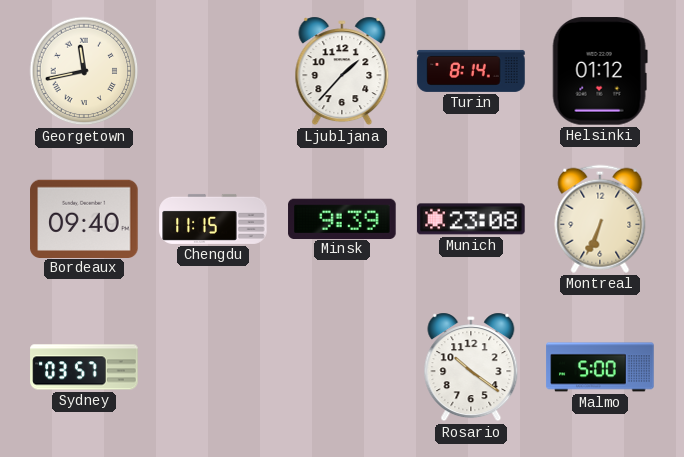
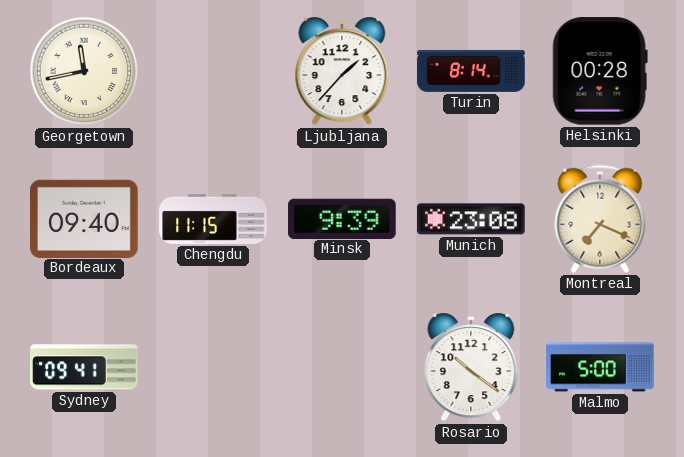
Helsinki: 01:12 -> 00:28 (600, 71)
Montreal: 6:34 -> 7:19 (600, 219)
Sydney: 03:57 -> 09:41 (84, 367)
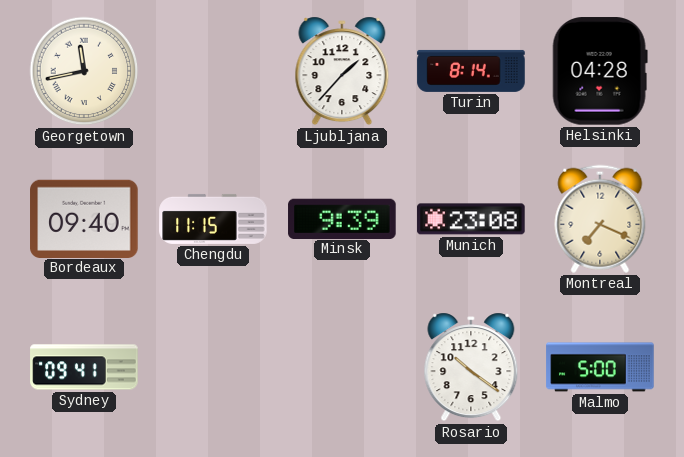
Helsinki: 00:28 -> 04:28 (600, 71)
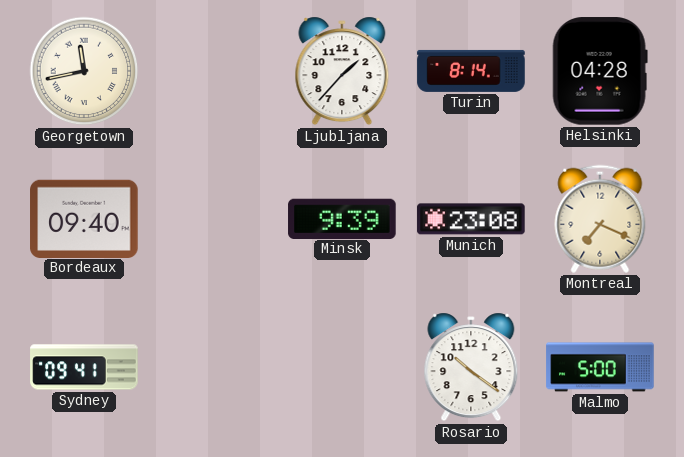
Chengdu: 11:15 -> none (213, 219)
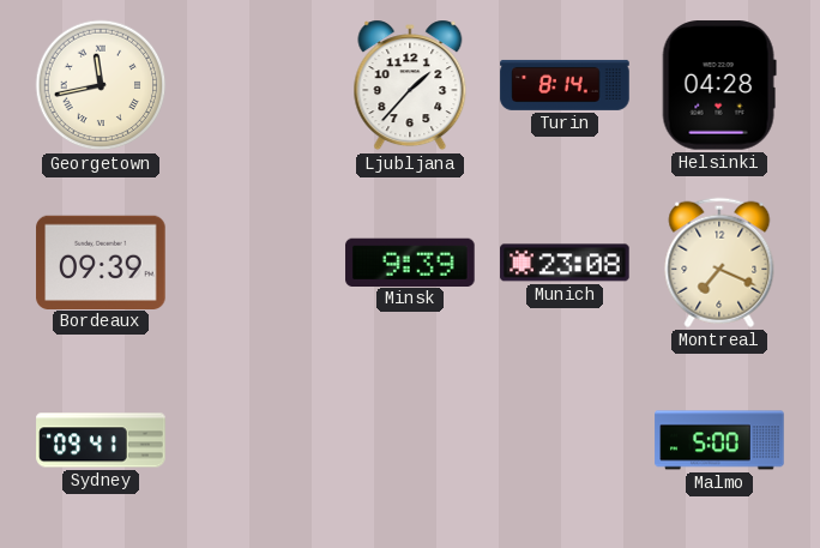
Bordeaux: 09:40 -> 09:39 (101, 261)
Rosario: 10:21 -> none (471, 367)
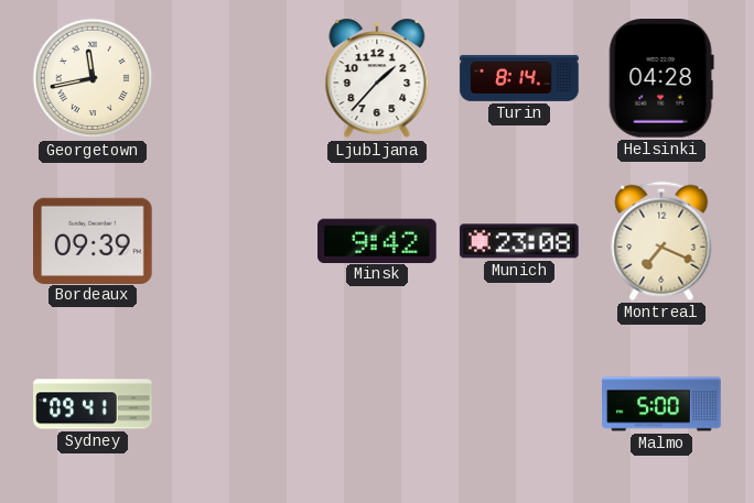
Minsk: 9:39 -> 9:42 (377, 240)
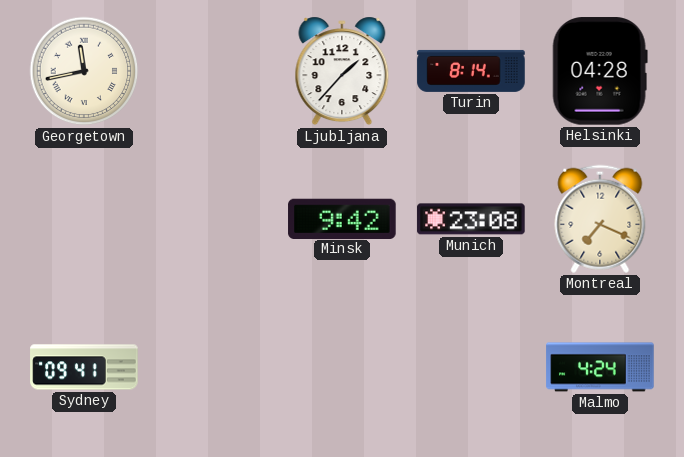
Bordeaux: 09:39 -> none (93, 240)
Malmo: 5:00 -> 4:24 (600, 367)
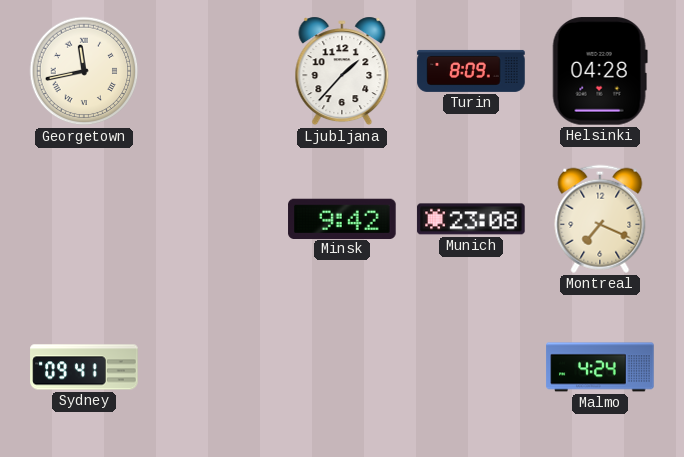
Turin: 8:14 -> 8:09 (471, 71)
